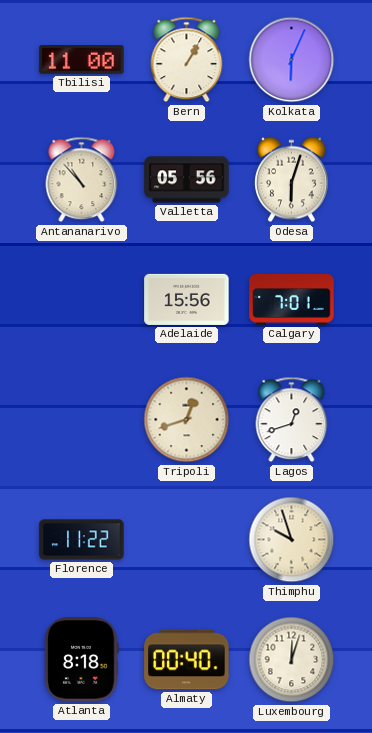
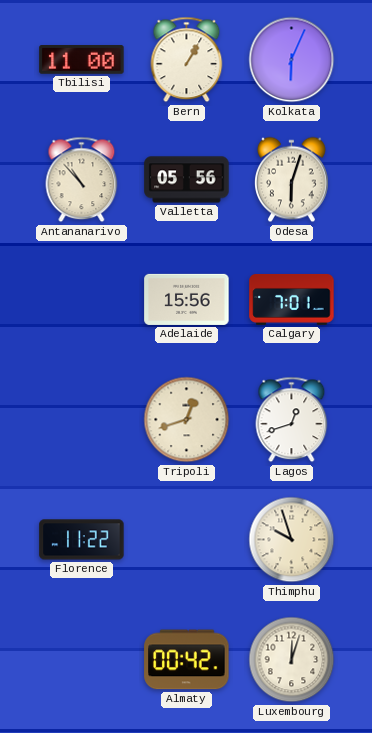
Atlanta: 8:18 -> none (82, 660)
Almaty: 00:40 -> 00:42 (187, 660)
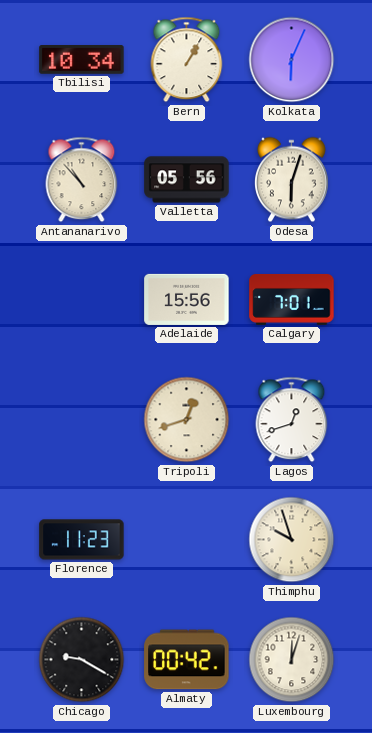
Tbilisi: 11:00 -> 10:34 (82, 60)
Florence: 11:22 -> 11:23 (82, 540)
Chicago: none -> 9:20 (82, 660)
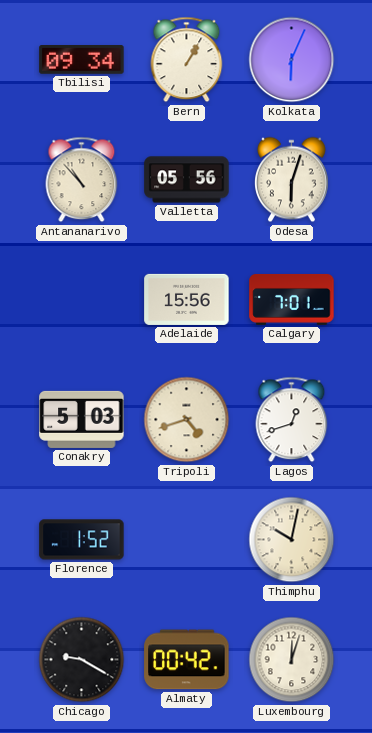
Tbilisi: 10:34 -> 09:34 (82, 60)
Conakry: none -> 5:03 (82, 419)
Tripoli: 12:42 -> 4:42 (187, 420)
Florence: 11:23 -> 1:52 (82, 540)
Thimphu: 9:57 -> 10:02 (292, 540)
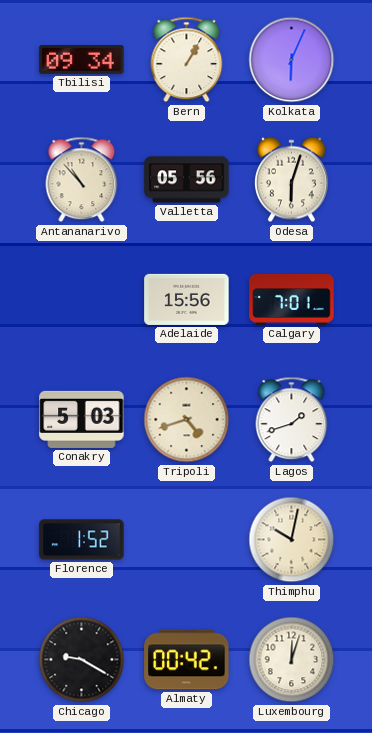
Lagos: 12:42 -> 1:42 (292, 420)
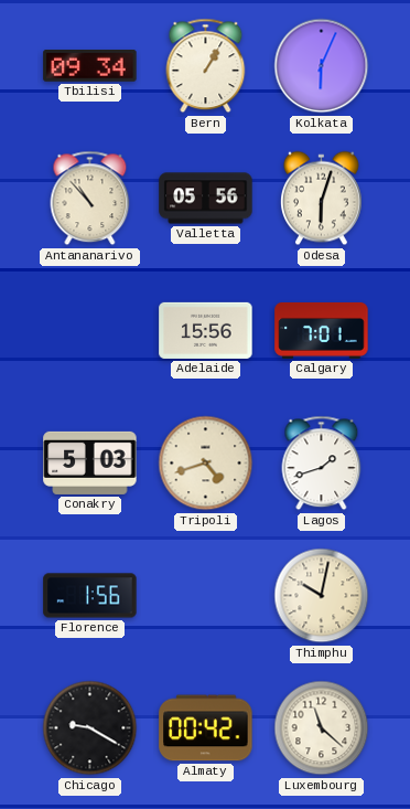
Florence: 1:52 -> 1:56 (90, 596)
Luxembourg: 12:03 -> 11:22 (322, 728)
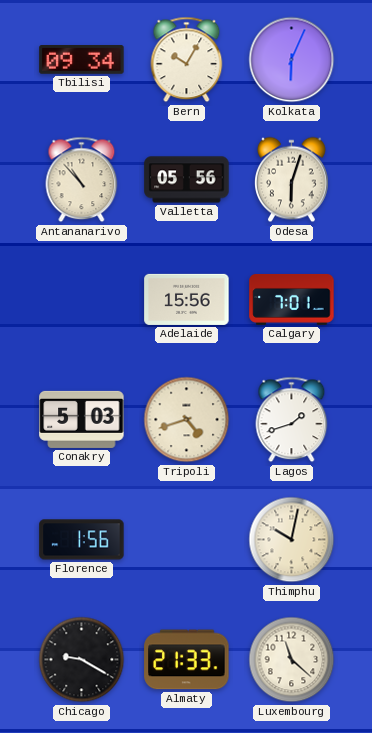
Bern: 1:05 -> 10:05 (187, 60)
Almaty: 00:42 -> 21:33 (187, 660)
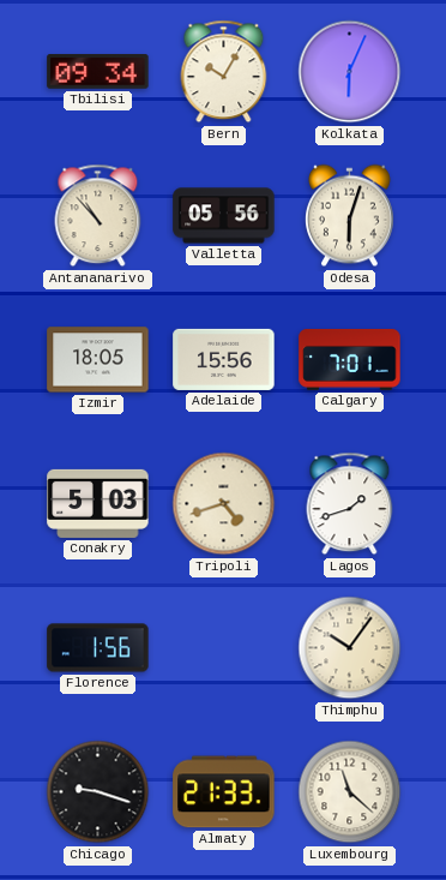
Izmir: none -> 18:05 (98, 360)
Thimphu: 10:02 -> 10:06 (350, 648)
Chicago: 9:20 -> 9:18 (98, 792)
